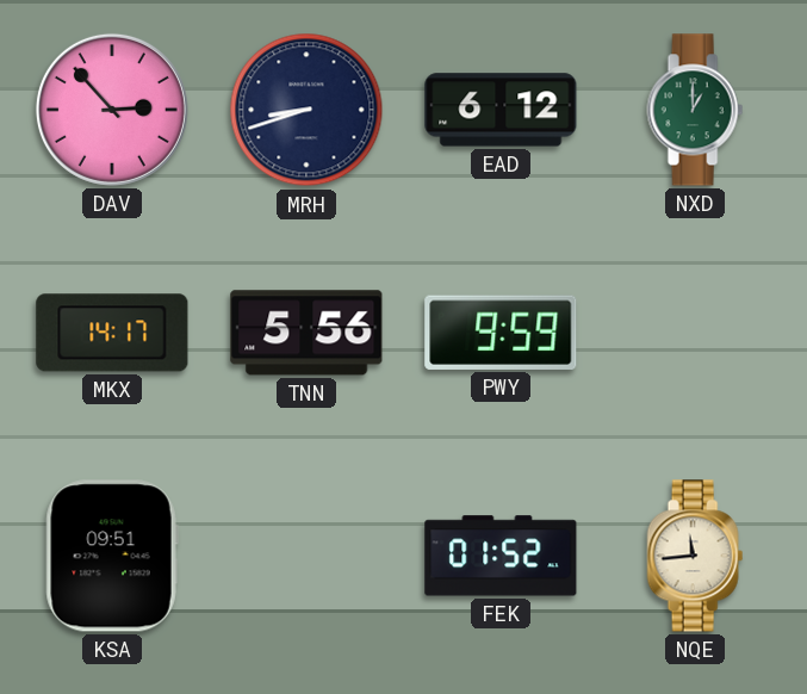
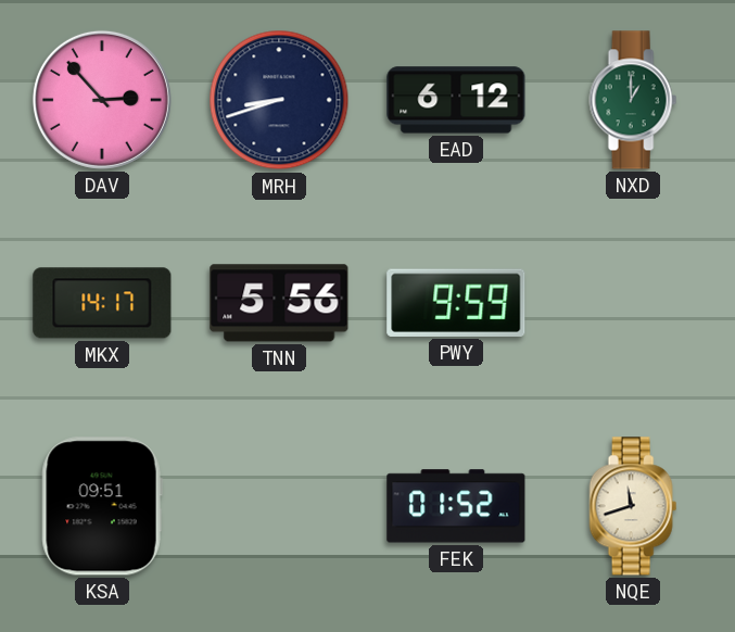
NQE: 11:44 -> 11:42 (633, 506)
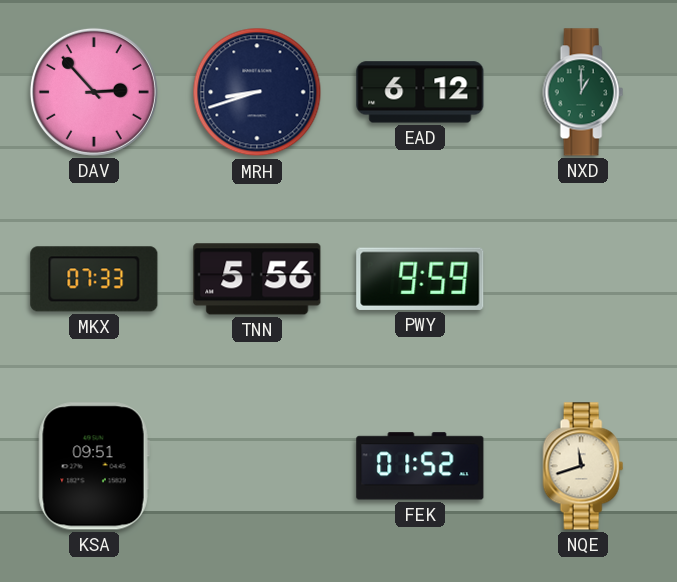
MKX: 14:17 -> 07:33 (94, 279)
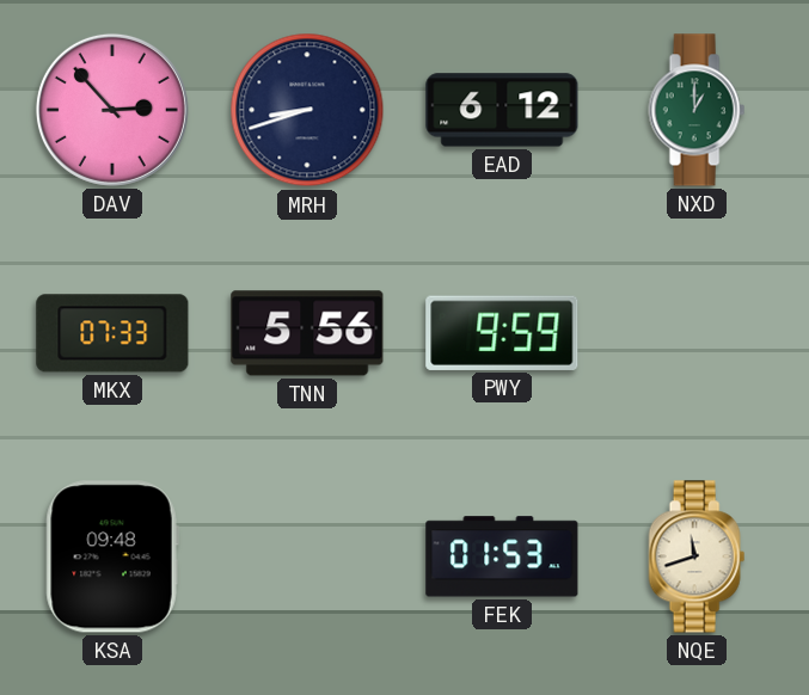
KSA: 09:51 -> 09:48 (112, 556)
FEK: 01:52 -> 01:53 (502, 556)
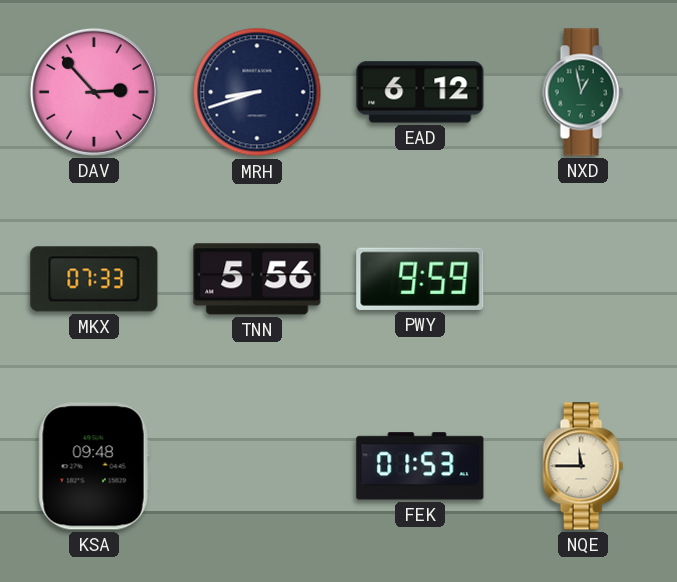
NXD: 1:00 -> 12:58 (583, 92)
NQE: 11:42 -> 11:45 (583, 466)
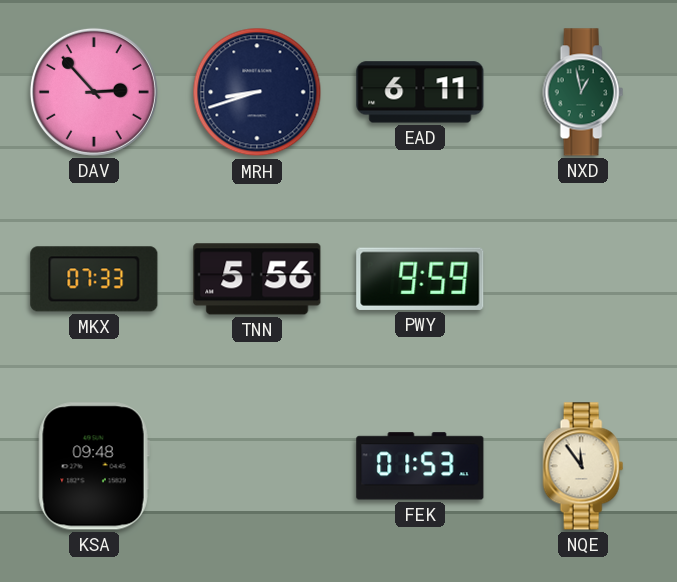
EAD: 6:12 -> 6:11 (420, 92)
NQE: 11:45 -> 11:54 (583, 466)
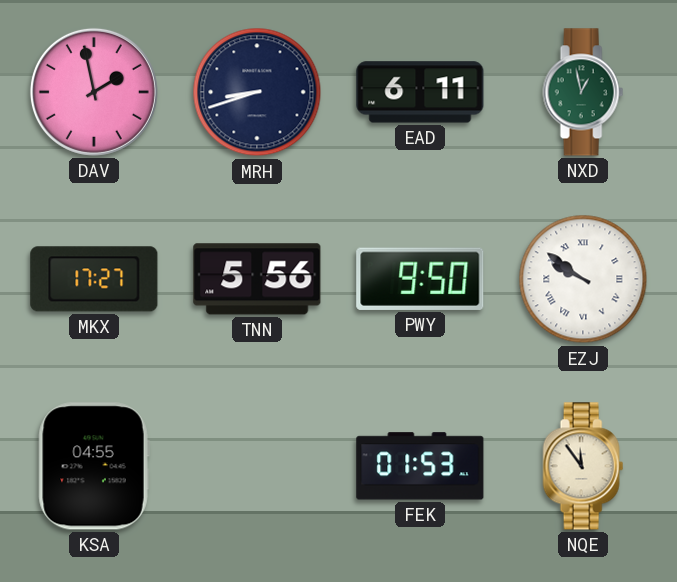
DAV: 2:53 -> 1:58 (94, 92)
MKX: 07:33 -> 17:27 (94, 279)
PWY: 9:59 -> 9:50 (420, 279)
EZJ: none -> 9:51 (583, 279)
KSA: 09:48 -> 04:55 (94, 466)
